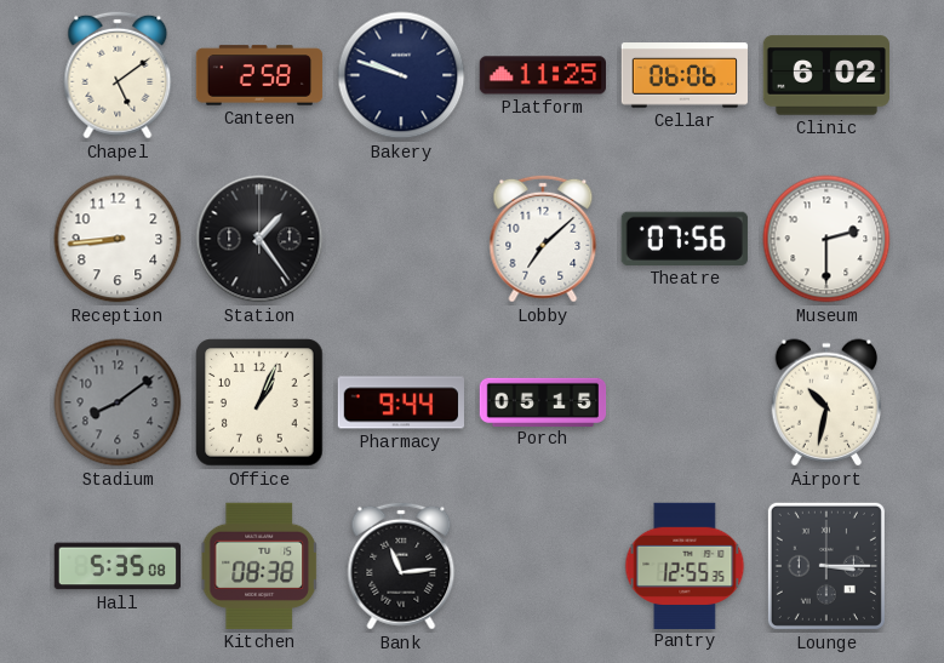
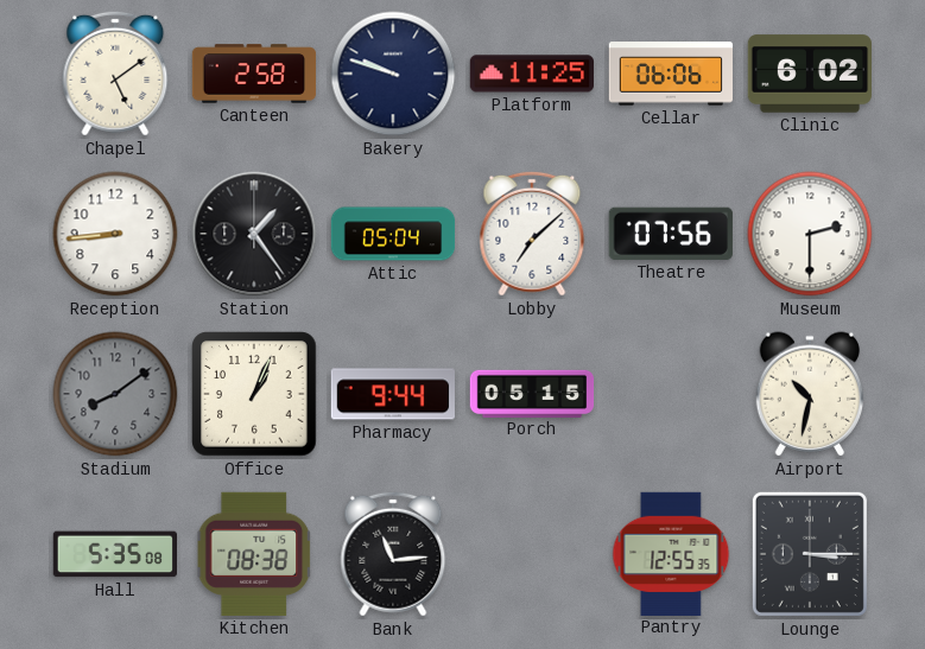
Attic: none -> 05:04 (393, 234)
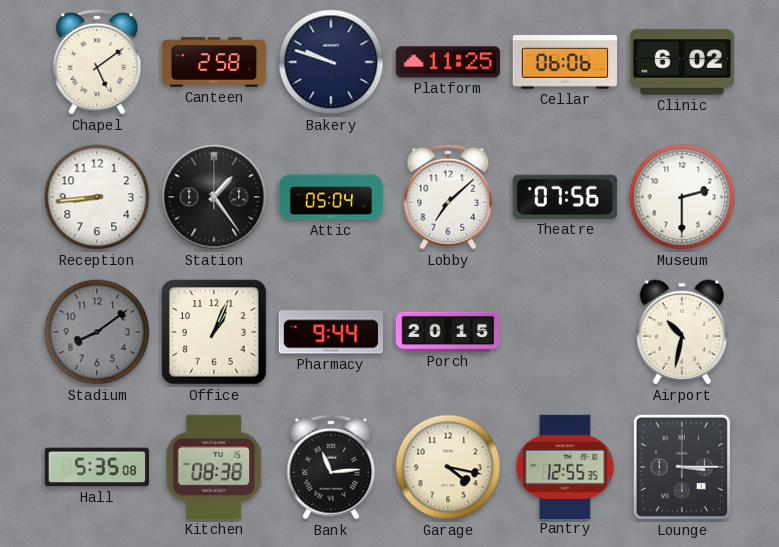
Porch: 05:15 -> 20:15 (448, 331)
Garage: none -> 4:17 (448, 467)
